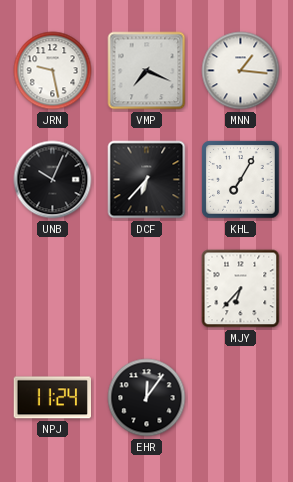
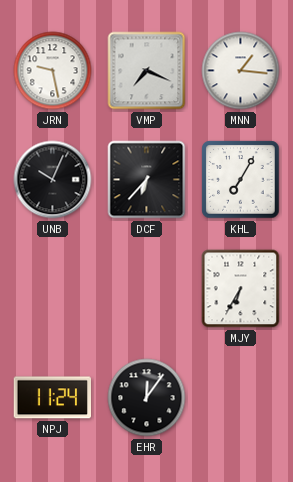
MJY: 6:37 -> 6:35 (241, 289)
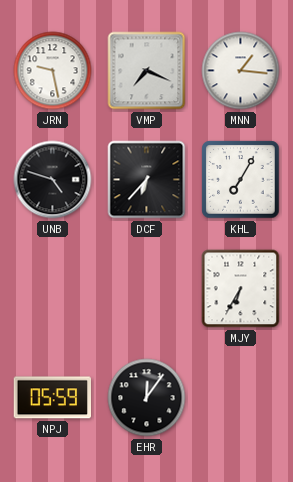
UNB: 10:04 -> 4:48 (53, 180)
NPJ: 11:24 -> 05:59 (52, 398)
